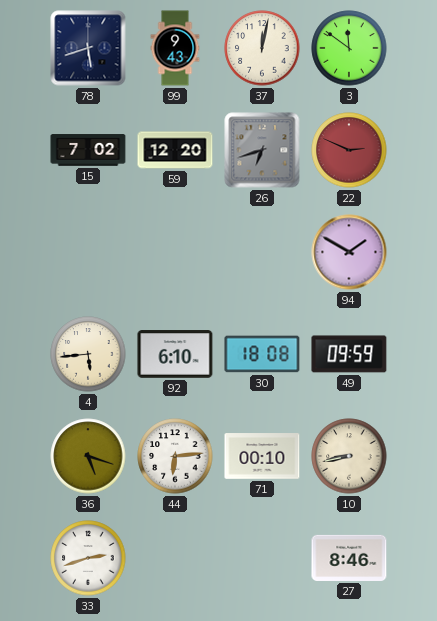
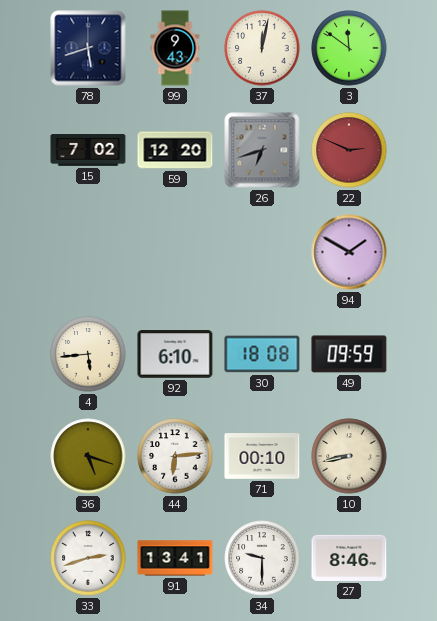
91: none -> 13:41 (175, 558)
34: none -> 9:30 (262, 558)
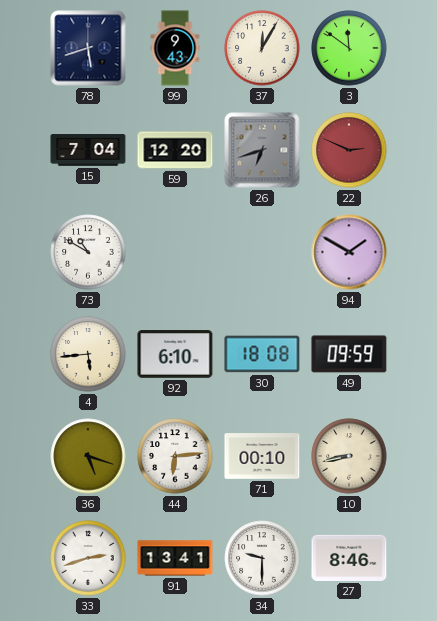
37: 12:02 -> 12:05 (262, 48)
15: 7:02 -> 7:04 (88, 150)
73: none -> 10:50 (88, 252)
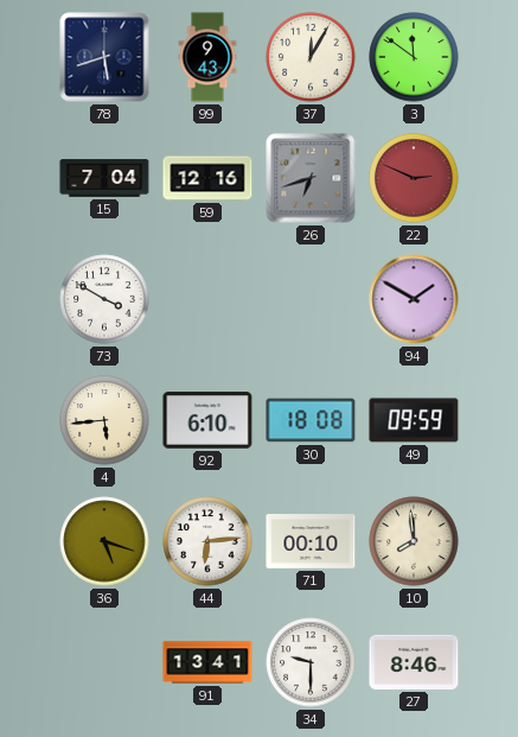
59: 12:20 -> 12:16 (207, 178)
73: 10:50 -> 3:50 (104, 299)
10: 8:43 -> 7:59 (414, 541)
33: 2:42 -> none (88, 558)
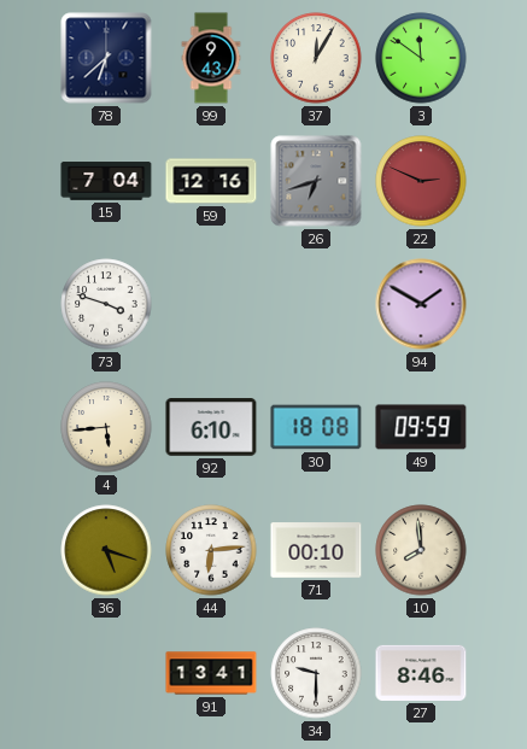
78: 5:42 -> 6:38 (106, 58)
73: 3:50 -> 3:48 (106, 304)
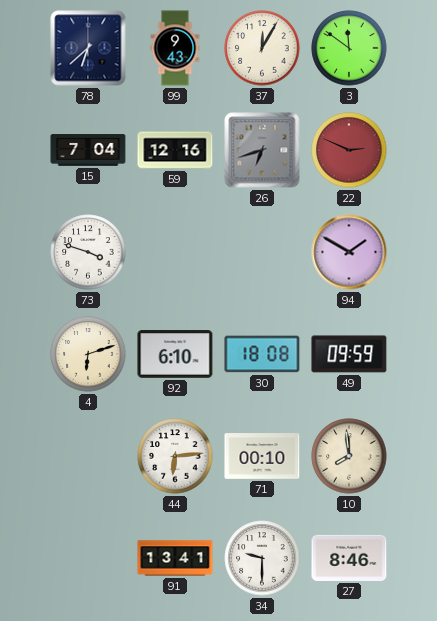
4: 5:44 -> 6:12 (88, 354)
36: 5:18 -> none (106, 550)
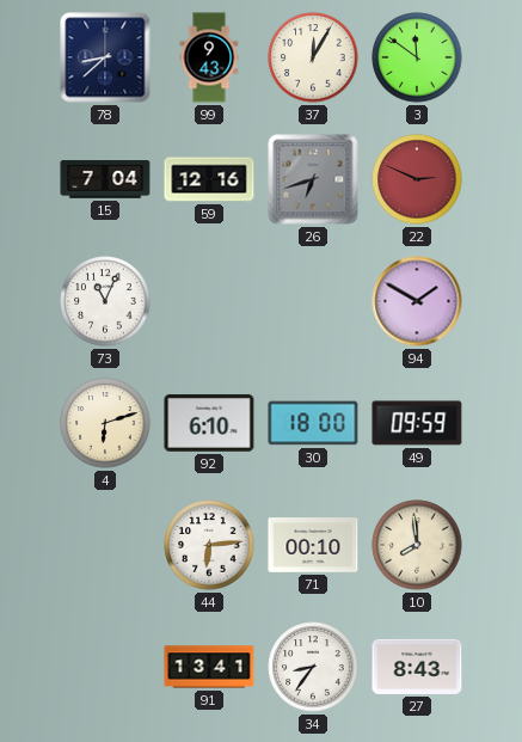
78: 6:38 -> 8:38 (105, 57)
73: 3:48 -> 11:04 (105, 301)
30: 18:08 -> 18:00 (313, 423)
34: 9:30 -> 8:36 (313, 667)
27: 8:46 -> 8:43 (417, 667)
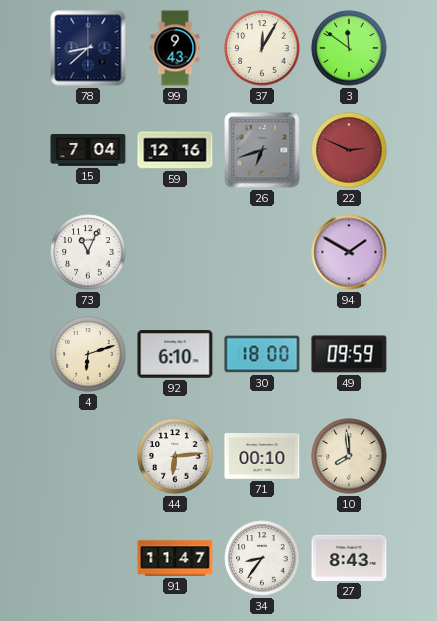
91: 13:41 -> 11:47 (175, 558)
